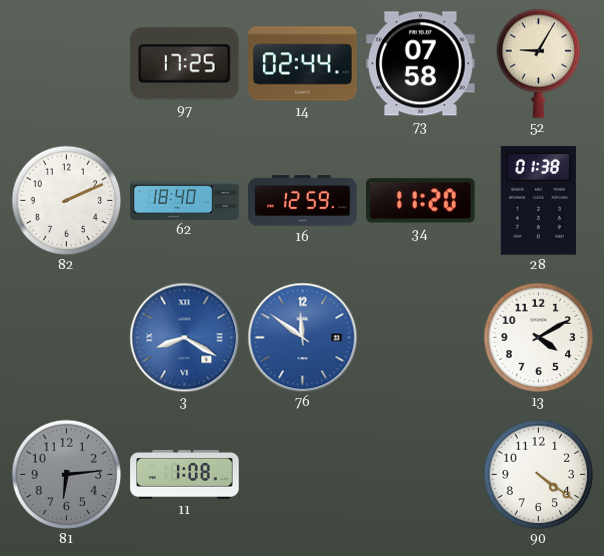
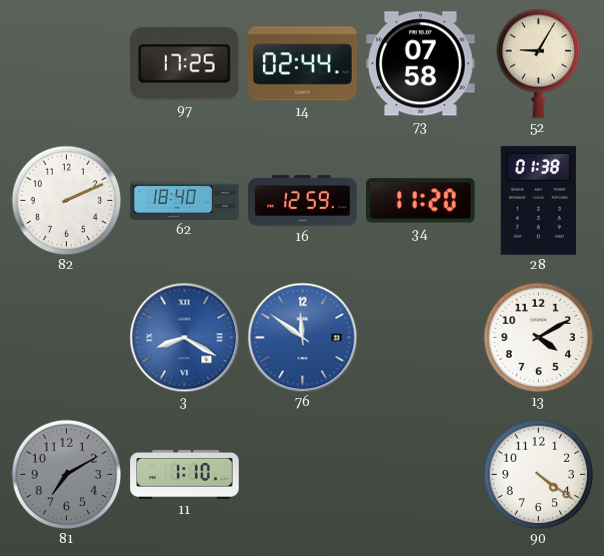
81: 6:14 -> 7:10 (66, 474)
11: 1:08 -> 1:10 (185, 474)
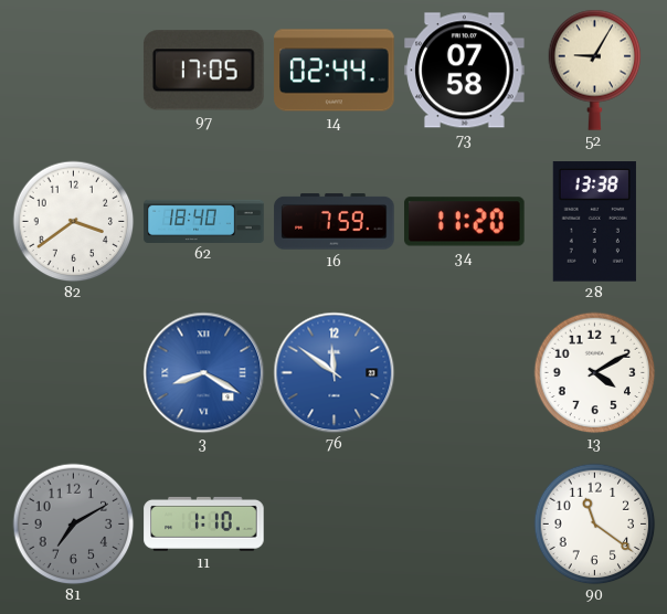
97: 17:25 -> 17:05 (204, 71)
82: 2:11 -> 3:39 (73, 221)
16: 12:59 -> 7:59 (335, 222)
28: 01:38 -> 13:38 (594, 222)
90: 4:21 -> 11:21 (594, 523)
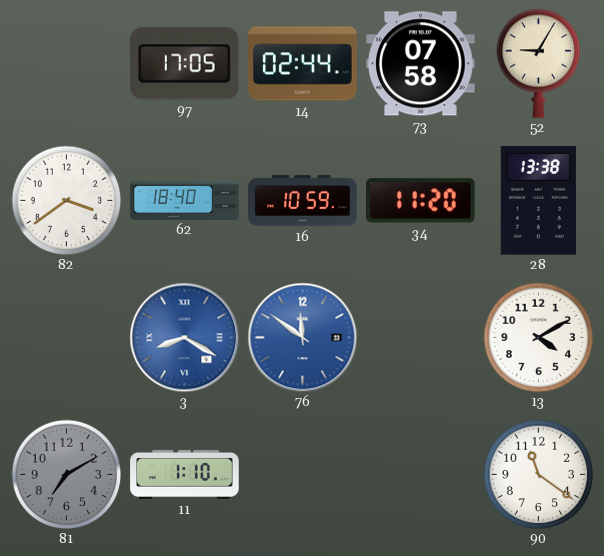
16: 7:59 -> 10:59 (303, 201)
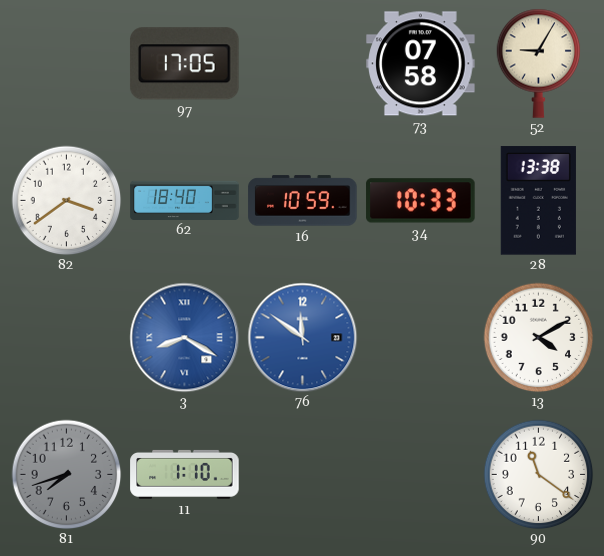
14: 02:44 -> none (303, 64)
34: 11:20 -> 10:33 (421, 201)
81: 7:10 -> 7:42 (66, 474)
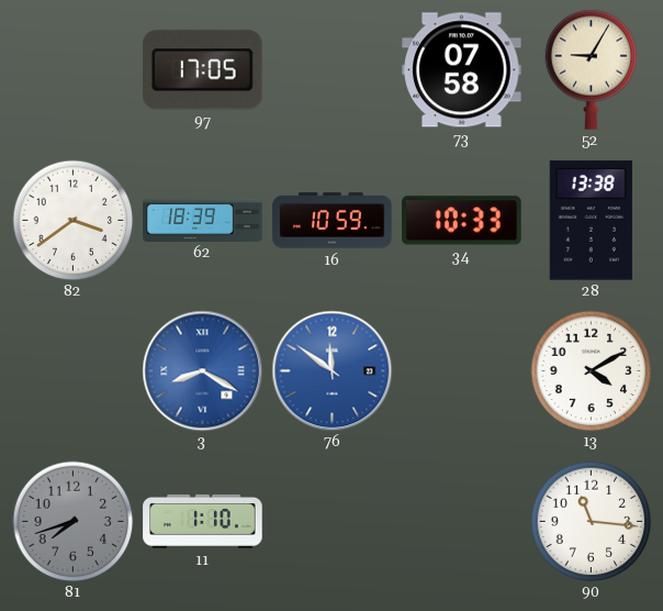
62: 18:40 -> 18:39 (203, 220)
90: 11:21 -> 11:16 (591, 521)
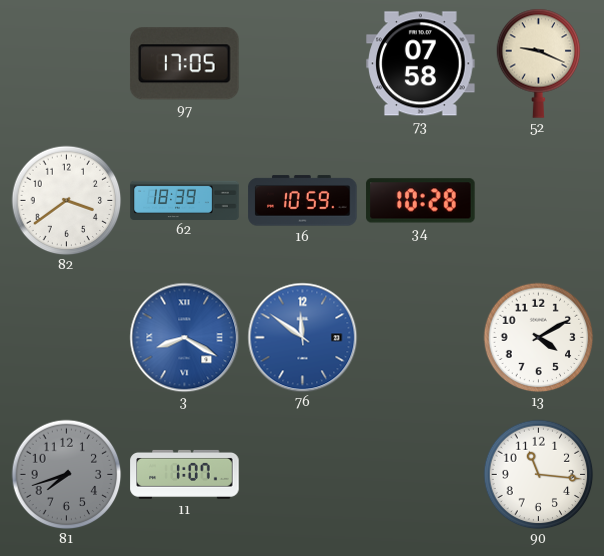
52: 9:05 -> 9:19 (539, 63)
34: 10:33 -> 10:28 (421, 201)
28: 13:38 -> none (591, 221)
11: 1:10 -> 1:07 (185, 474)
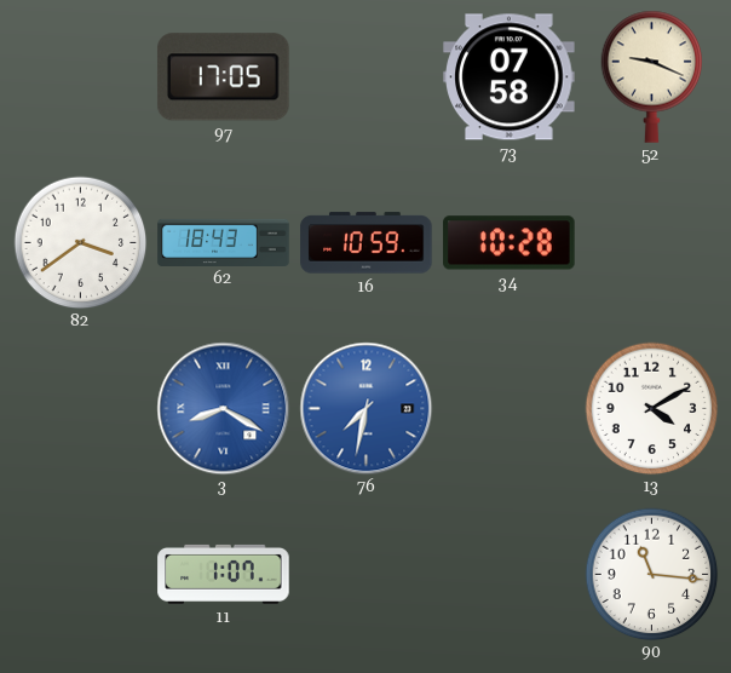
62: 18:39 -> 18:43 (224, 242)
76: 11:51 -> 7:32 (365, 408)
81: 7:42 -> none (66, 474)
